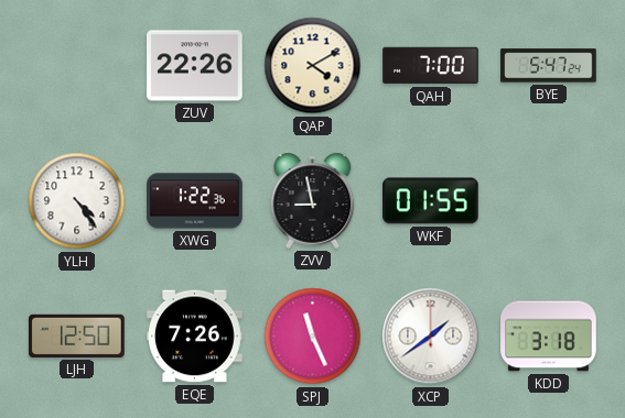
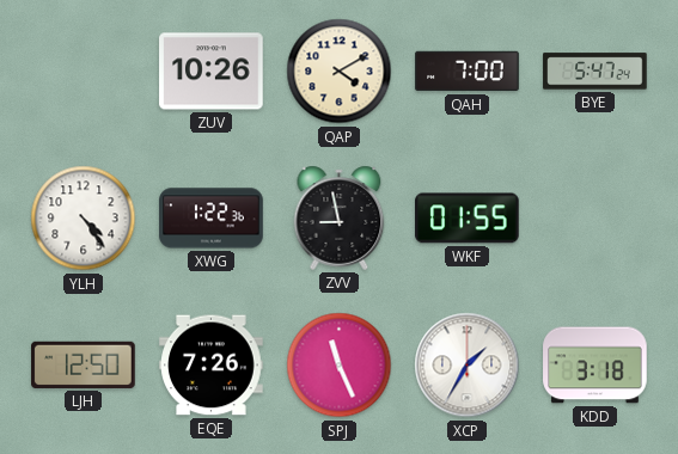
ZUV: 22:26 -> 10:26 (212, 72)
XCP: 1:39 -> 1:35 (468, 366)
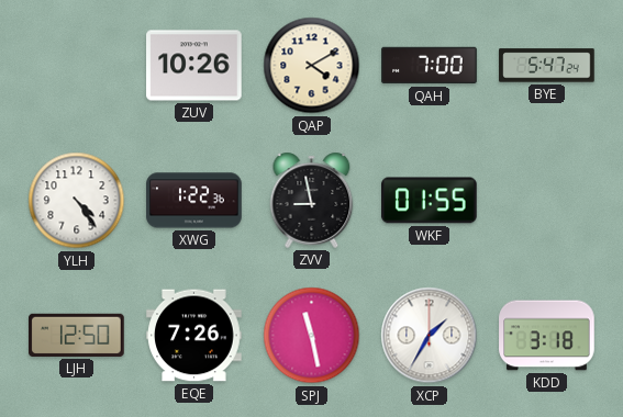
SPJ: 11:26 -> 11:28 (312, 336)
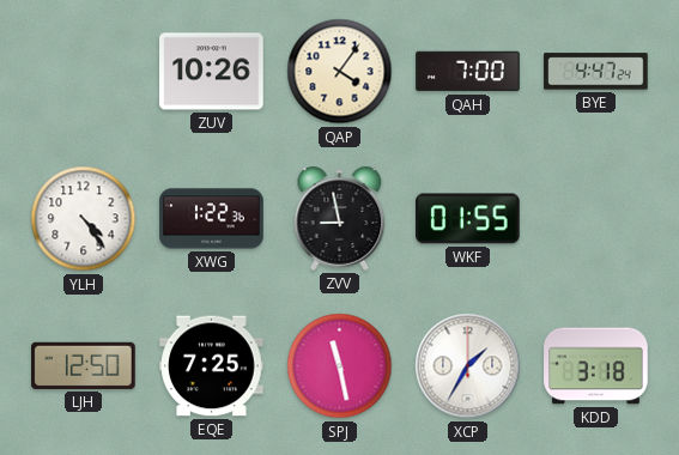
QAP: 4:10 -> 4:06 (340, 72)
BYE: 5:47 -> 4:47 (596, 72)
EQE: 7:26 -> 7:25 (212, 366)
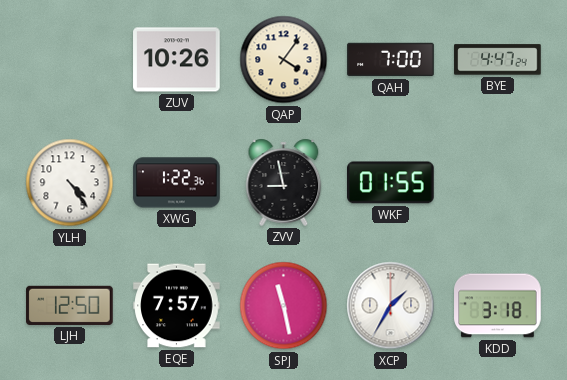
EQE: 7:25 -> 7:57 (177, 306)
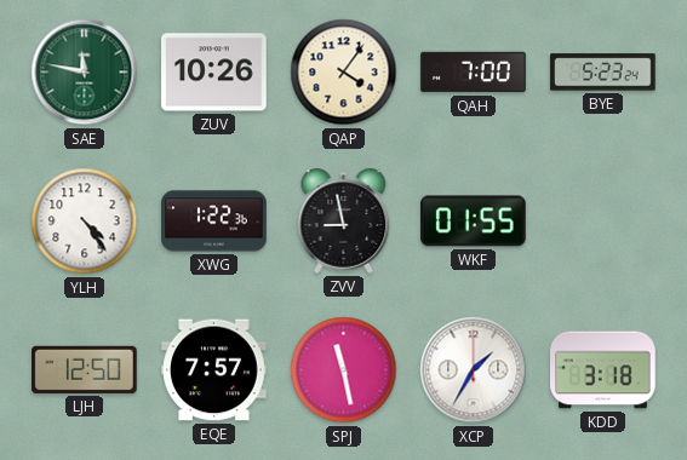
SAE: none -> 11:47 (85, 73)
BYE: 4:47 -> 5:23 (603, 73)
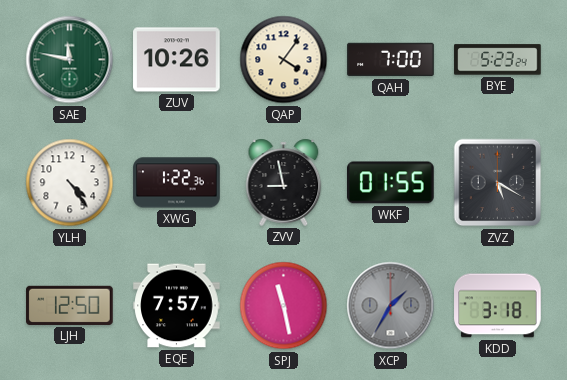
ZVZ: none -> 5:20 (498, 183)
XCP dial: white -> grey (391, 306)
